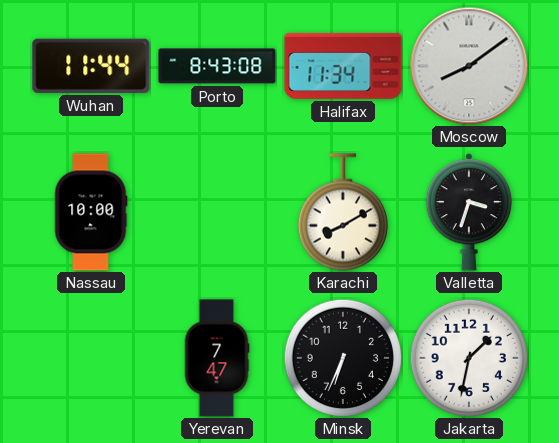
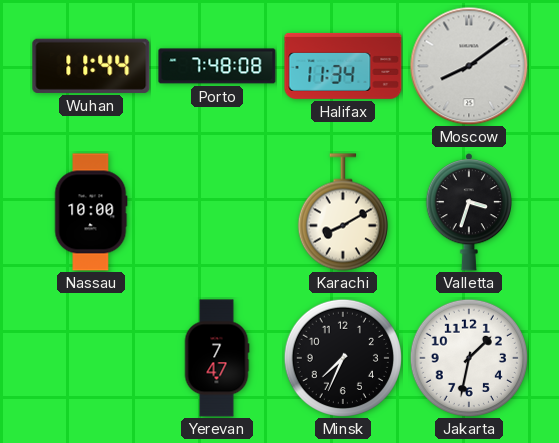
Porto: 8:43 -> 7:48 (217, 66)
Minsk: 6:34 -> 7:34 (343, 358)
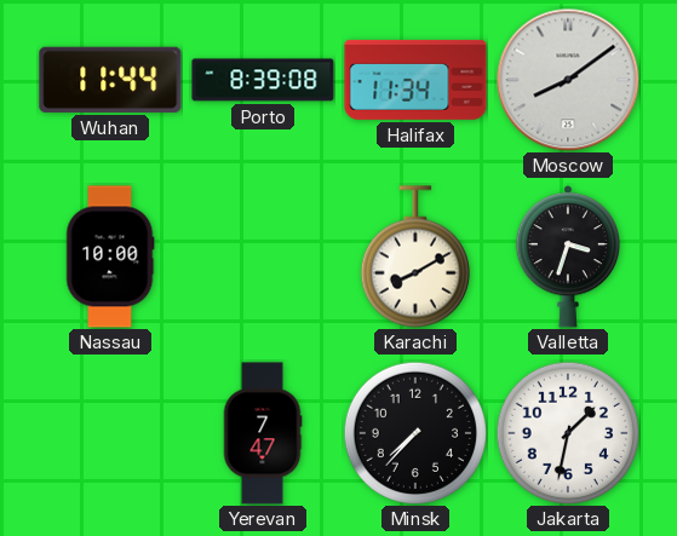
Porto: 7:48 -> 8:39 (263, 80)
Minsk: 7:34 -> 7:37 (415, 433)
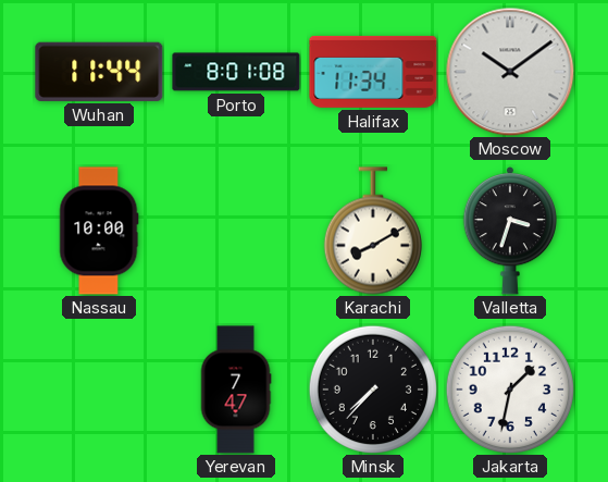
Porto: 8:39 -> 8:01 (236, 72)
Moscow: 8:09 -> 10:09 (510, 72)
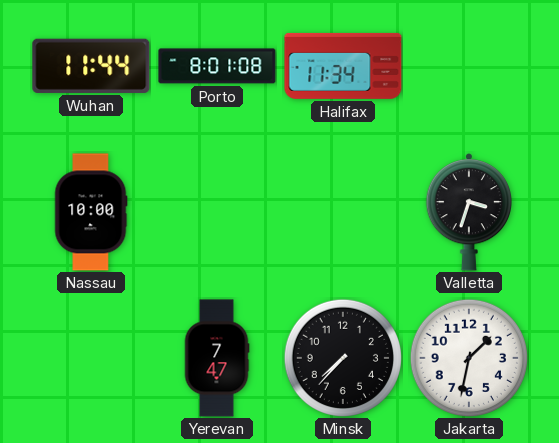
Moscow: 10:09 -> none (510, 72)
Karachi: 8:10 -> none (373, 231)
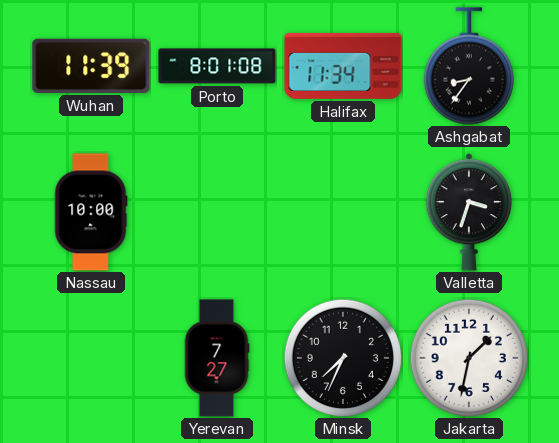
Wuhan: 11:44 -> 11:39 (91, 66)
Ashgabat: none -> 8:36 (469, 66)
Yerevan: 7:47 -> 7:27 (217, 358)
Minsk: 7:37 -> 7:34 (343, 358)
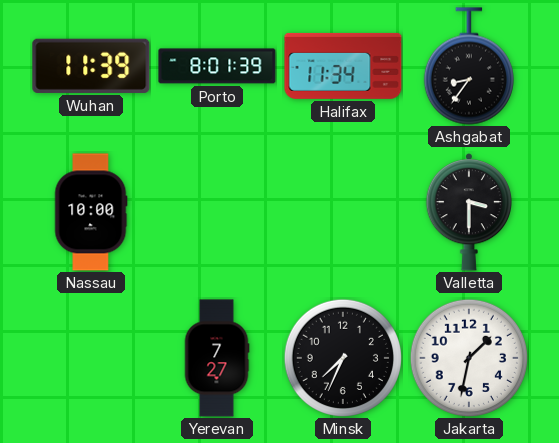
Porto: 8:01:08 -> 8:01:39 (217, 66)
Valletta: 3:33 -> 3:30 (468, 212)
